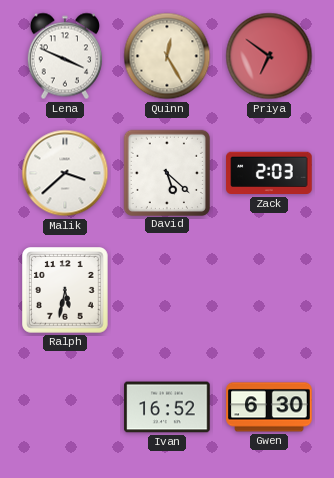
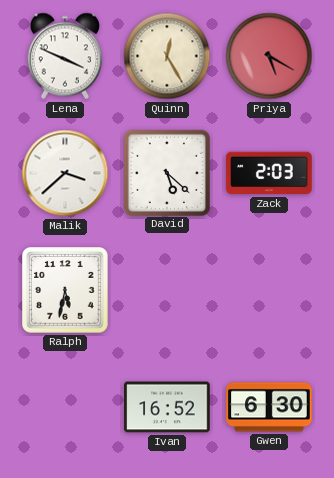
Priya: 6:51 -> 5:20 (269, 56)
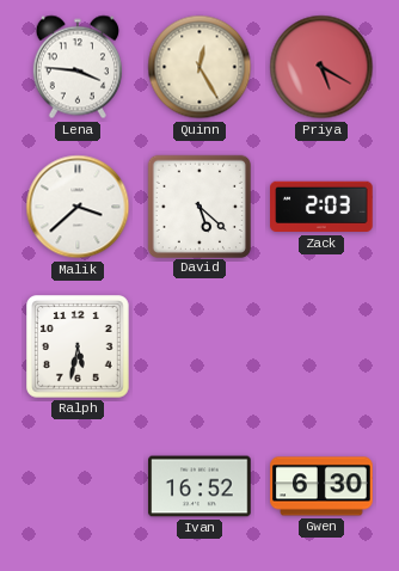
Lena: 3:49 -> 3:46 (78, 67)
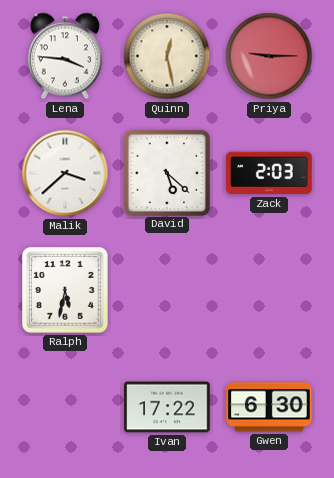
Quinn: 12:25 -> 12:28 (167, 56)
Priya: 5:20 -> 9:15 (269, 56)
Ivan: 16:52 -> 17:22 (167, 407)
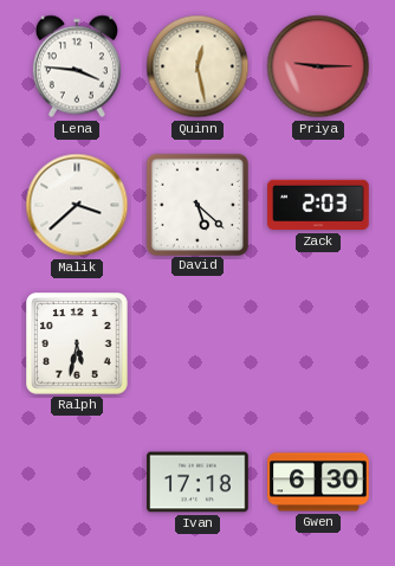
Ivan: 17:22 -> 17:18 (197, 482)
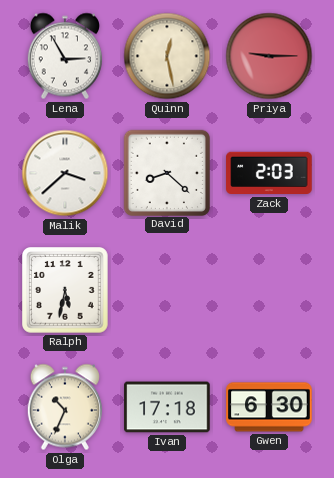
Lena: 3:46 -> 2:55 (65, 56)
David: 5:22 -> 8:22 (166, 172)
Olga: none -> 10:34 (65, 407)
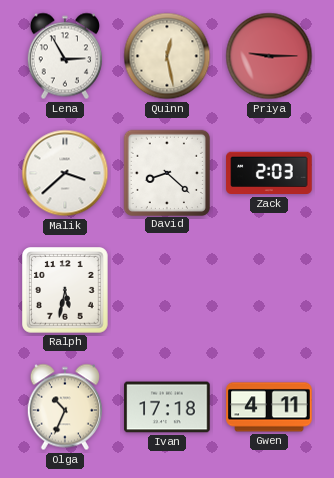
Gwen: 6:30 -> 4:11 (269, 407)
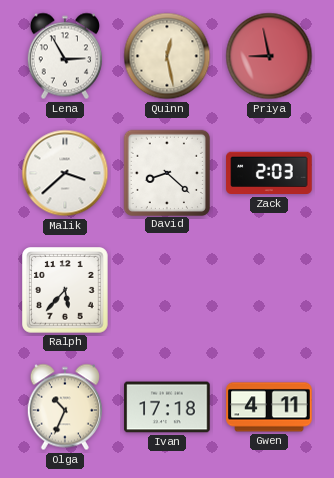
Priya: 9:15 -> 8:58 (269, 56)
Ralph: 5:32 -> 5:37 (66, 291)
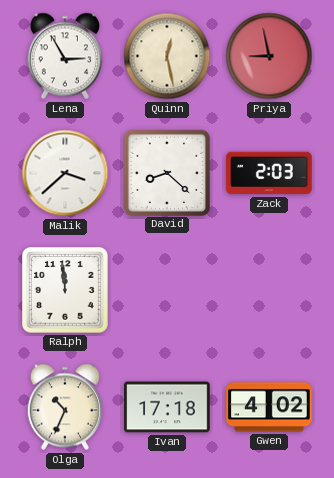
Ralph: 5:37 -> 11:59 (66, 291)
Gwen: 4:11 -> 4:02 (269, 407)
